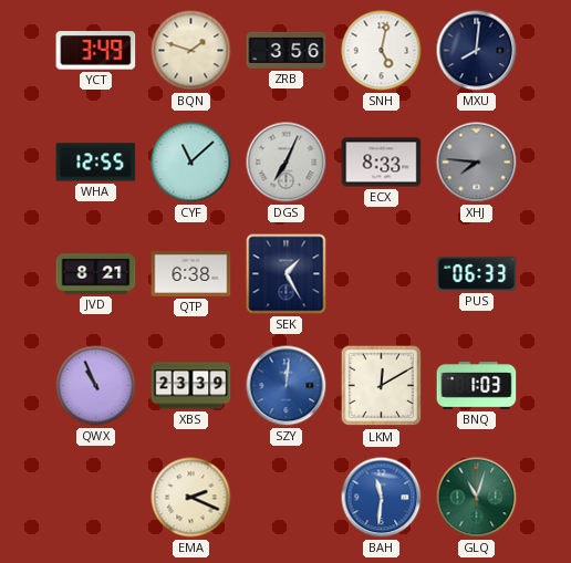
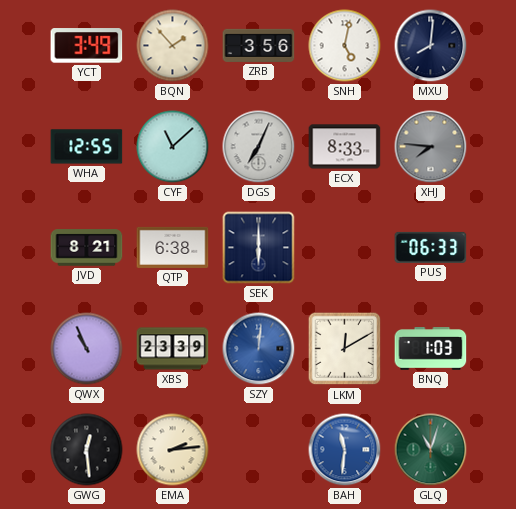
BQN: 1:48 -> 1:53 (173, 46)
SEK: 1:25 -> 6:00 (259, 248)
GWG: none -> 12:29 (87, 450)
EMA: 2:19 -> 2:14 (173, 450)
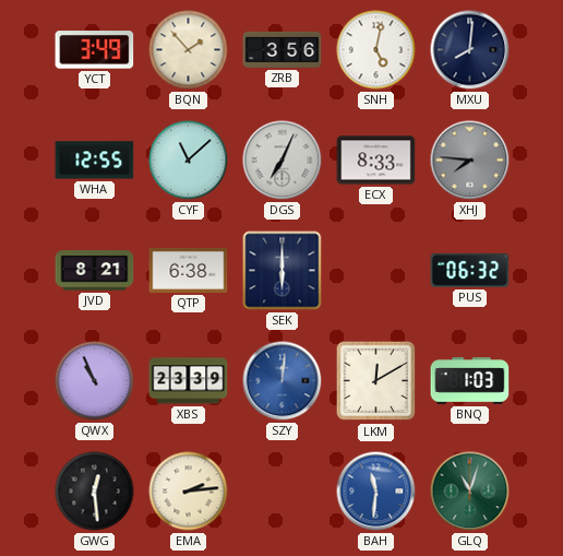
PUS: 06:33 -> 06:32 (470, 270)
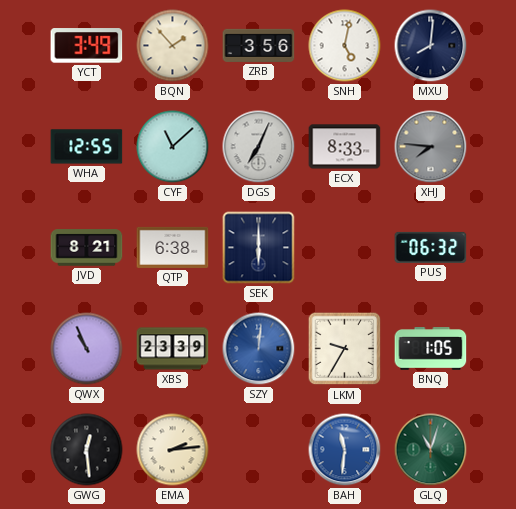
LKM: 12:10 -> 9:35 (345, 349)
BNQ: 1:03 -> 1:05 (431, 349)
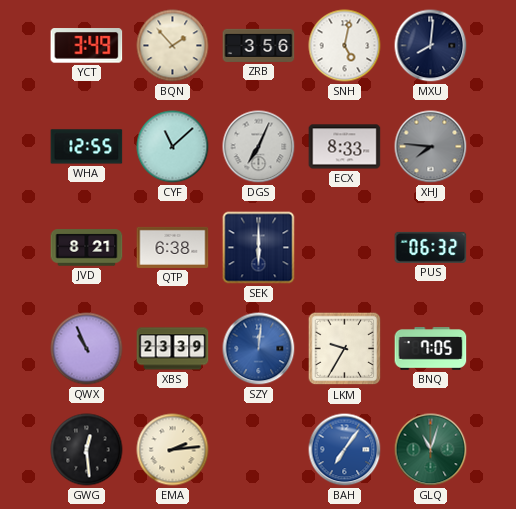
BNQ: 1:05 -> 7:05 (431, 349)
BAH: 11:31 -> 7:06 (345, 450)
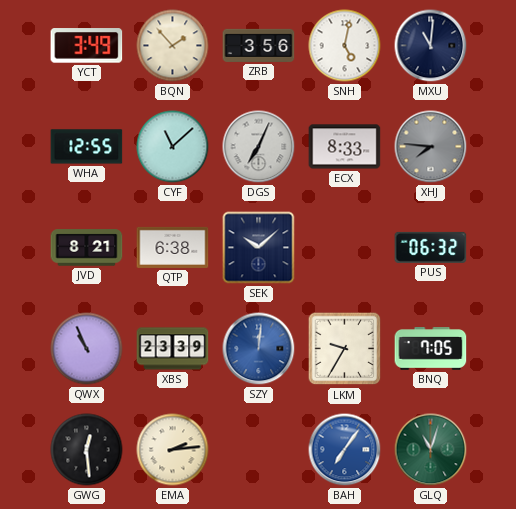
MXU: 8:01 -> 11:01 (431, 46)
SEK: 6:00 -> 10:08 (259, 248)
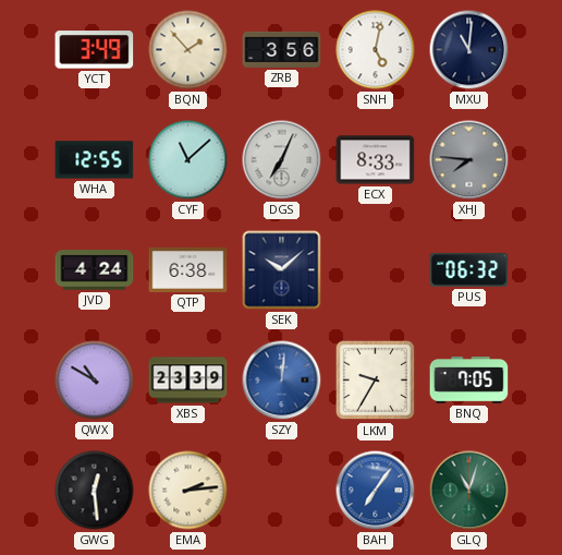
JVD: 8:21 -> 4:24 (95, 270)
QWX: 10:56 -> 10:50 (95, 381)
